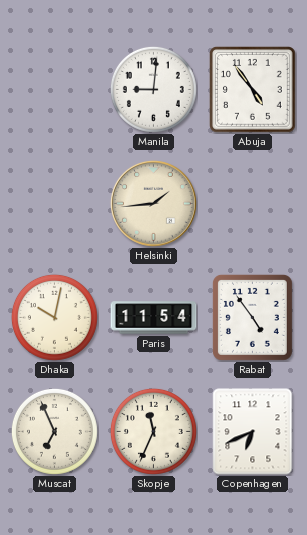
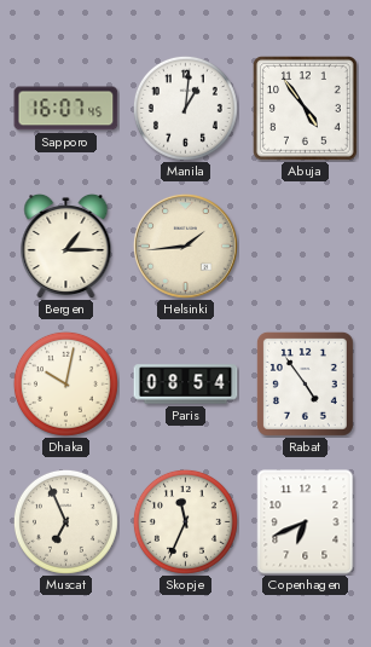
Sapporo: none -> 16:07 (66, 109)
Manila: 9:01 -> 1:01 (185, 108)
Bergen: none -> 1:15 (66, 245)
Paris: 11:54 -> 08:54 (186, 385)
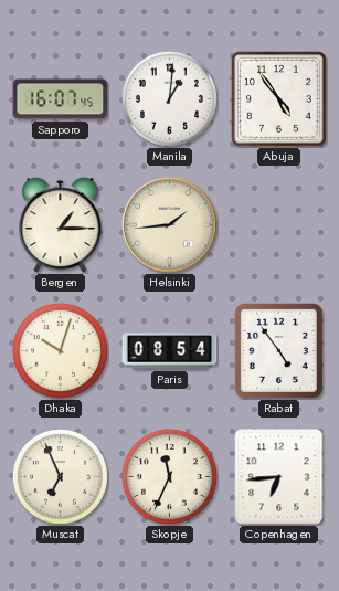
Dhaka: 10:02 -> 10:03 (60, 350)
Copenhagen: 6:41 -> 6:44 (279, 477)
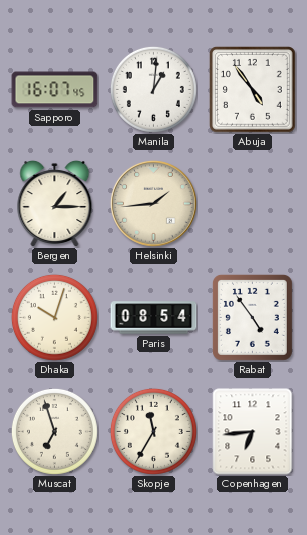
Muscat: 6:56 -> 6:57 (54, 431)
Skopje: 11:34 -> 11:35 (153, 431)
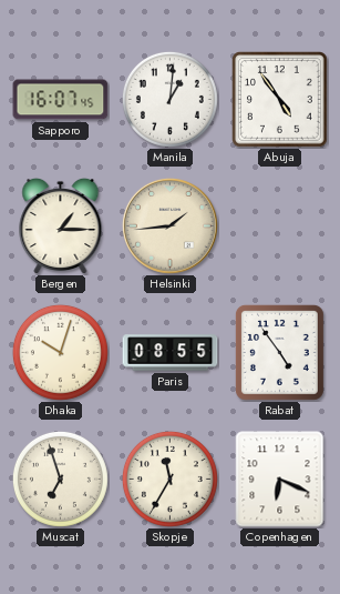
Paris: 08:54 -> 08:55 (171, 353)
Copenhagen: 6:44 -> 6:19 (280, 480)
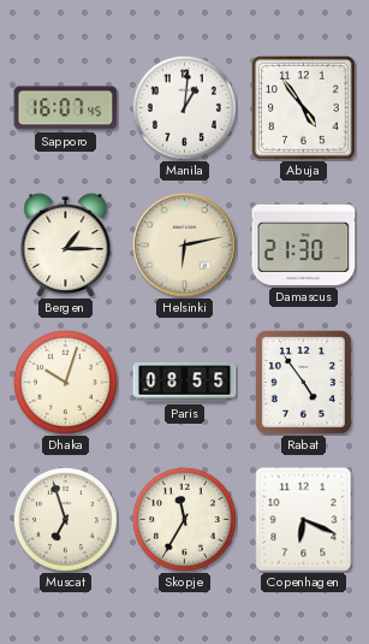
Helsinki: 1:44 -> 6:13 (185, 246)
Damascus: none -> 21:30 (304, 244)
